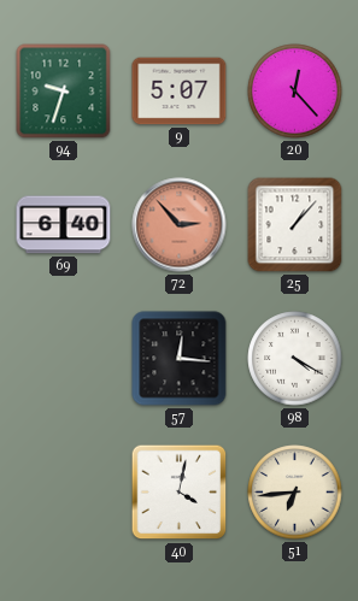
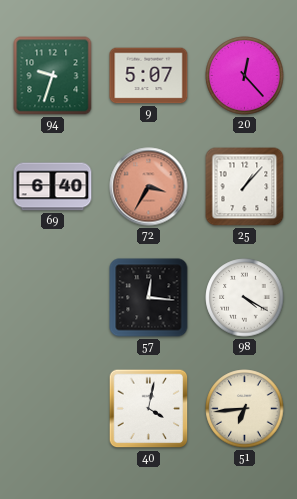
72: 2:53 -> 3:35 (149, 187)
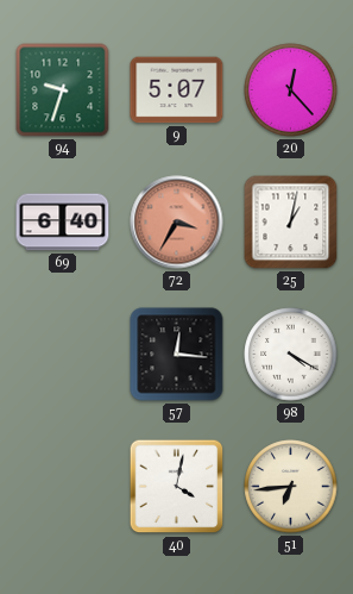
25: 1:07 -> 1:02 (291, 223)
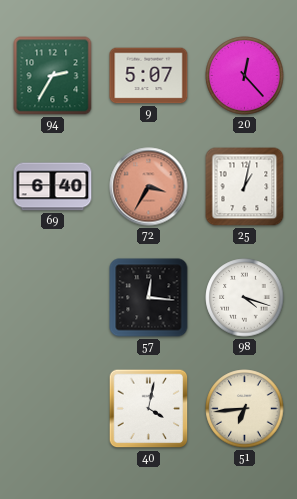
94: 9:33 -> 2:35 (53, 76)
98: 4:20 -> 4:18 (245, 298)
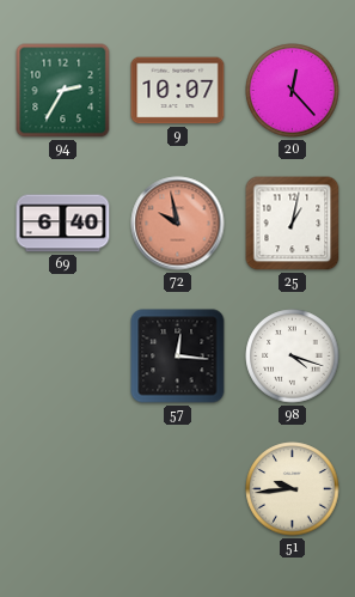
9: 5:07 -> 10:07 (178, 91)
72: 3:35 -> 9:58 (178, 224)
40: 4:02 -> none (149, 409)
51: 6:44 -> 9:44 (293, 489)
